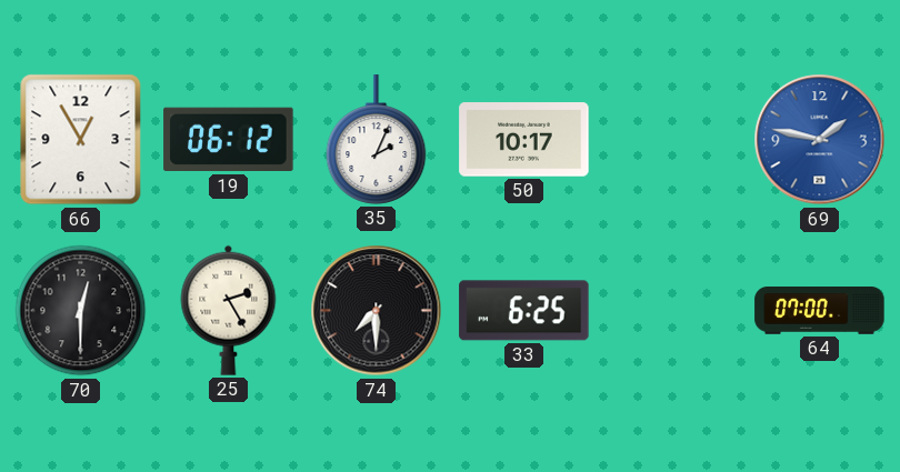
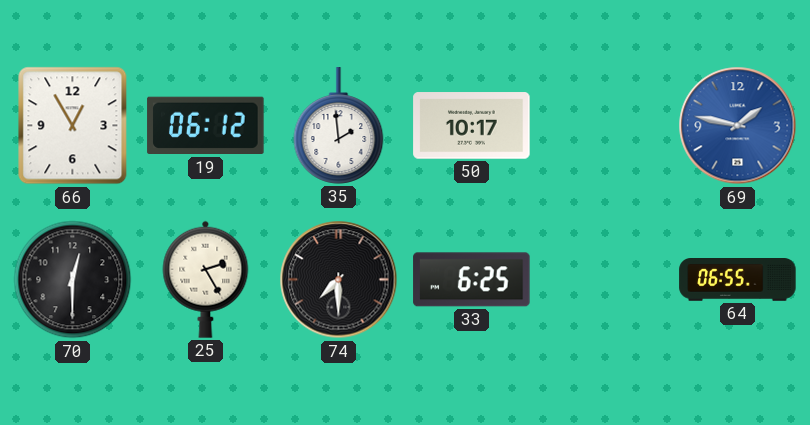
35: 2:04 -> 1:59 (339, 126)
64: 07:00 -> 06:55 (738, 280)
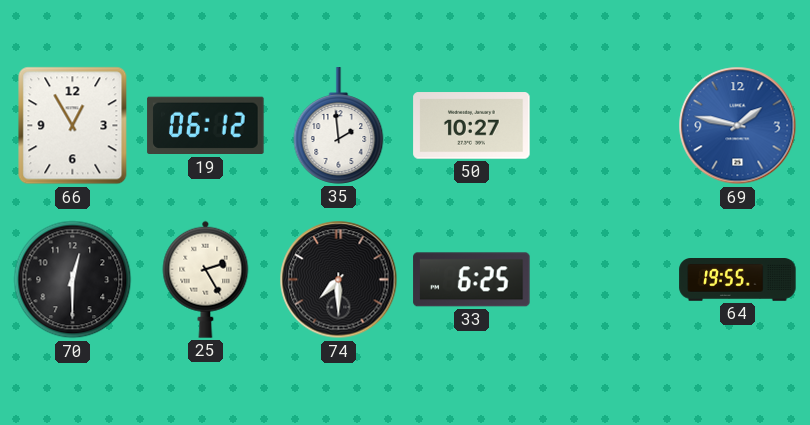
50: 10:17 -> 10:27 (472, 126)
64: 06:55 -> 19:55 (738, 280)
